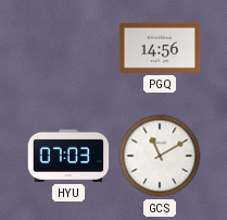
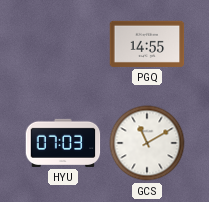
PGQ: 14:56 -> 14:55 (147, 44)
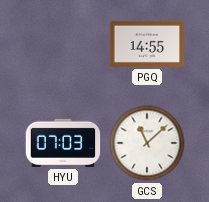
GCS: 11:10 -> 11:08 (147, 143)
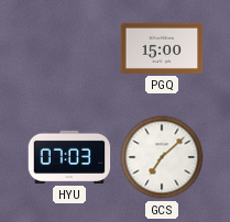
PGQ: 14:55 -> 15:00 (162, 48)
GCS: 11:08 -> 7:08 (162, 157)
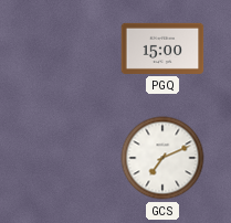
HYU: 07:03 -> none (69, 157)
GCS: 7:08 -> 7:11 (162, 158)
